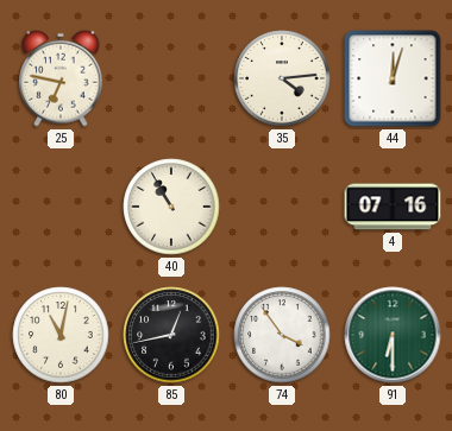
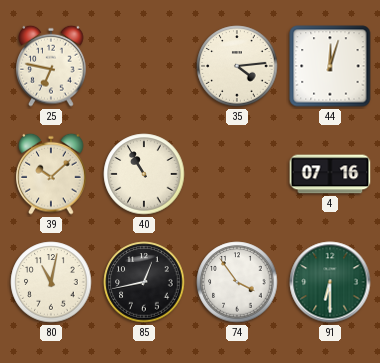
39: none -> 10:08 (51, 174)
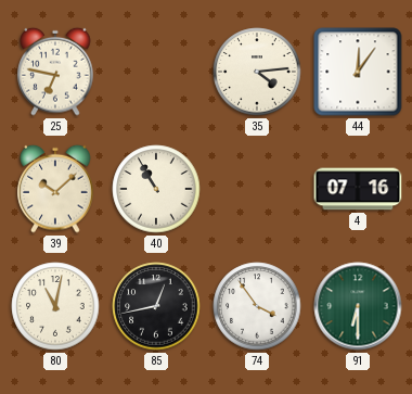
44: 12:03 -> 12:06 (358, 72)
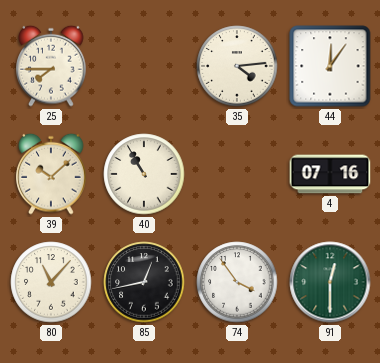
25: 6:47 -> 7:45 (51, 66)
80: 11:02 -> 11:07 (51, 282)
91: 6:30 -> 12:30 (330, 282)
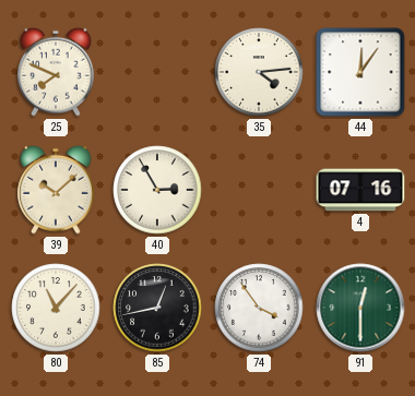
25: 7:45 -> 7:49 (56, 72)
40: 10:55 -> 2:55 (157, 190)
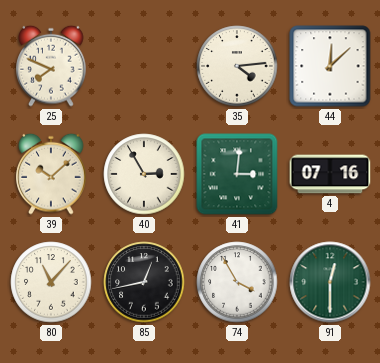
44: 12:06 -> 12:08 (330, 66)
41: none -> 3:01 (237, 174)
74: 3:54 -> 3:55 (237, 282)
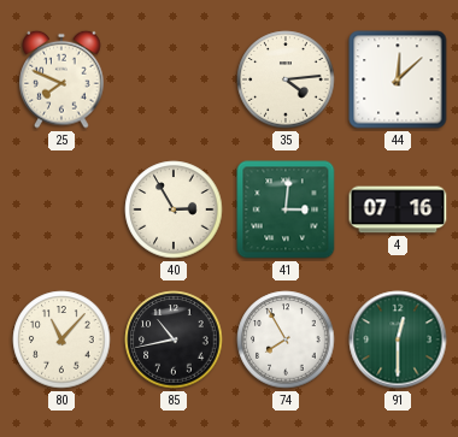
39: 10:08 -> none (51, 174)
85: 12:43 -> 10:43 (174, 339)
74: 3:55 -> 7:55 (286, 339)
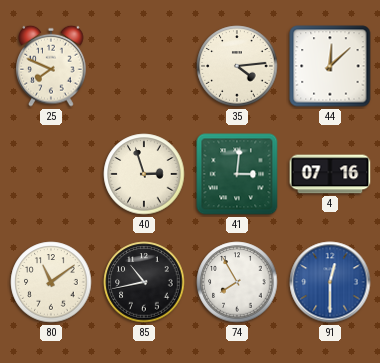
40: 2:55 -> 2:57 (144, 174)
80: 11:07 -> 11:09 (51, 282)
91 dial: green -> blue (330, 282)
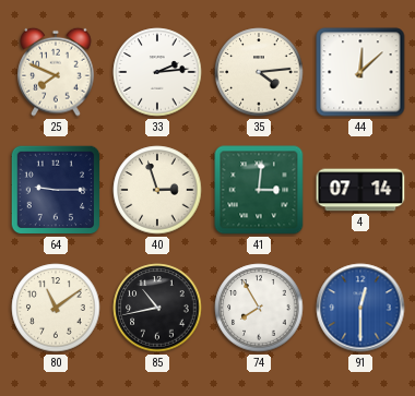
33: none -> 2:14 (157, 72)
64: none -> 9:15 (56, 190)
4: 07:16 -> 07:14 (360, 190)
